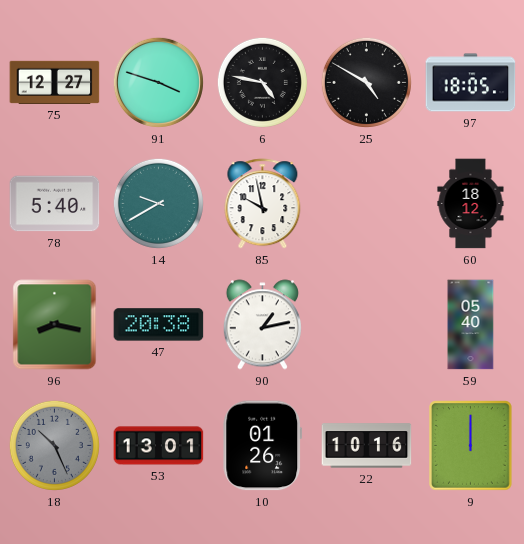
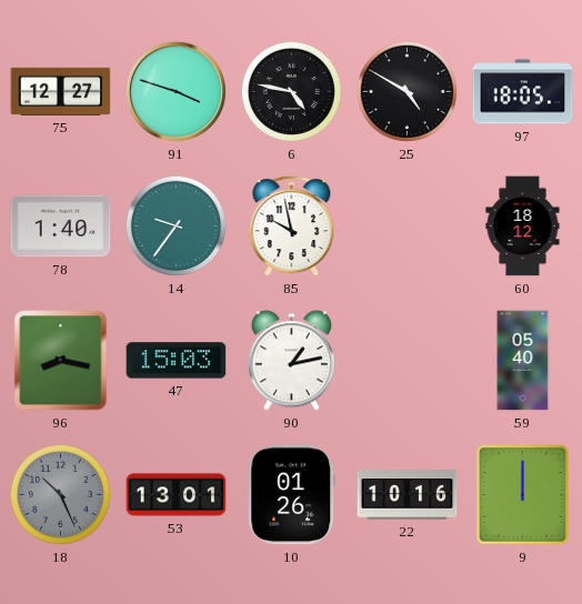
78: 5:40 -> 1:40 (61, 226)
14: 9:40 -> 9:36 (175, 225)
47: 20:38 -> 15:03 (177, 361)
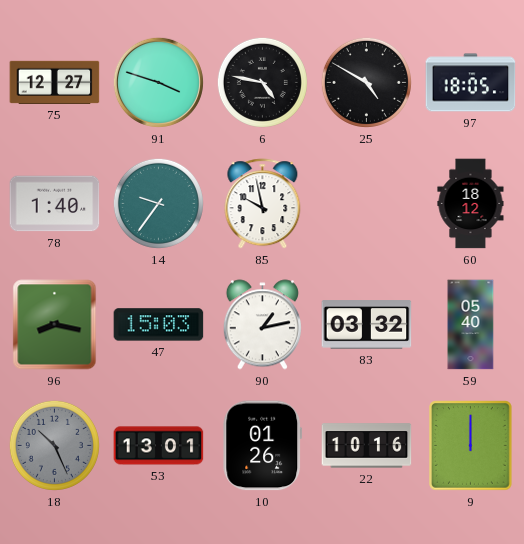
83: none -> 03:32 (367, 325)
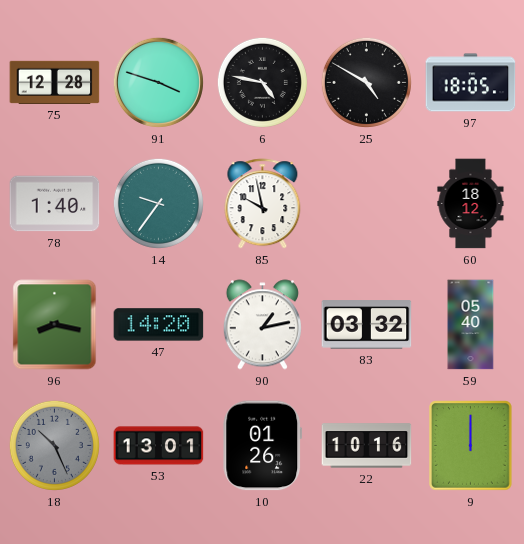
75: 12:27 -> 12:28 (55, 82)
47: 15:03 -> 14:20 (159, 325)
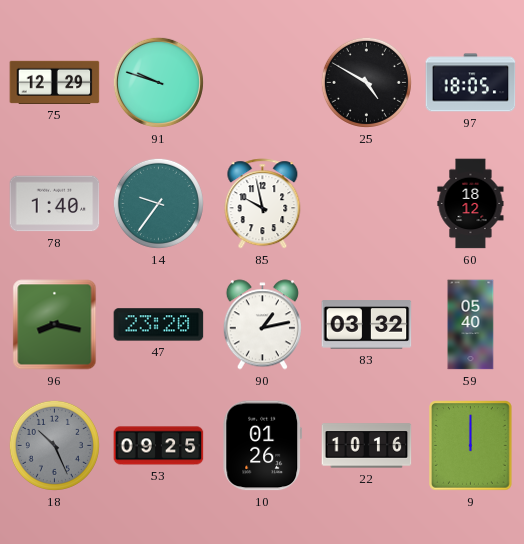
75: 12:28 -> 12:29 (55, 82)
91: 3:48 -> 9:48 (158, 82)
6: 4:47 -> none (262, 82)
47: 14:20 -> 23:20 (159, 325)
53: 13:01 -> 09:25 (159, 446)
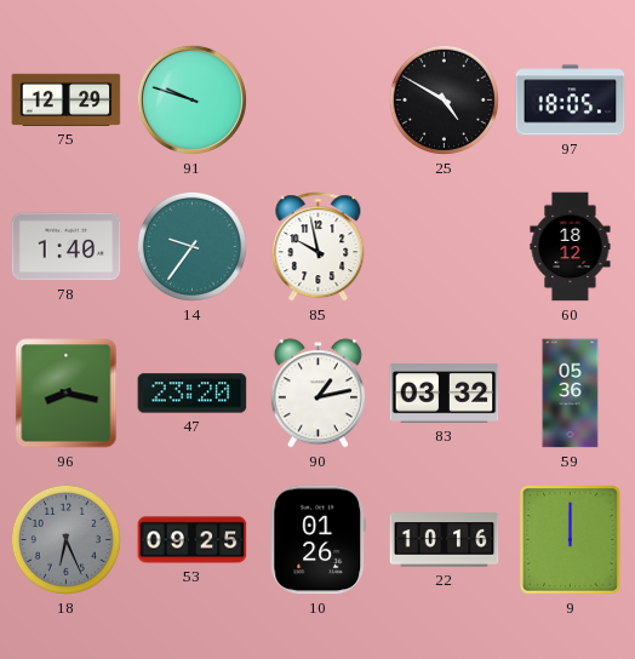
59: 05:40 -> 05:36 (571, 394)
18: 10:26 -> 6:26 (65, 539)
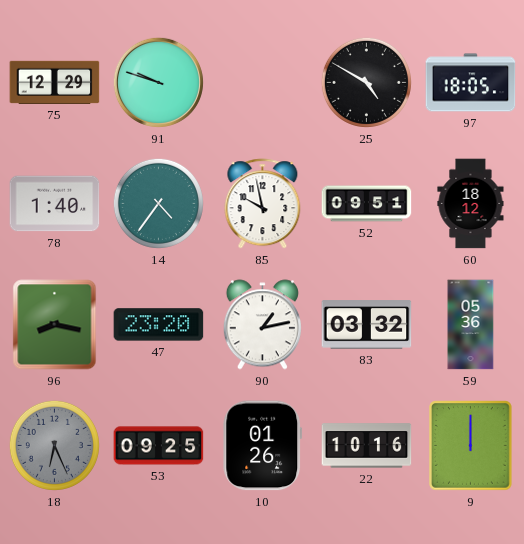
14: 9:36 -> 4:36 (158, 203)
52: none -> 09:51 (367, 204)
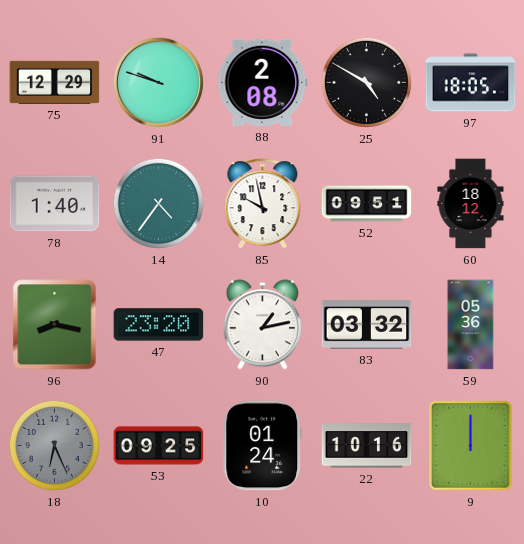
88: none -> 2:08 (263, 82)
10: 01:26 -> 01:24 (263, 446)
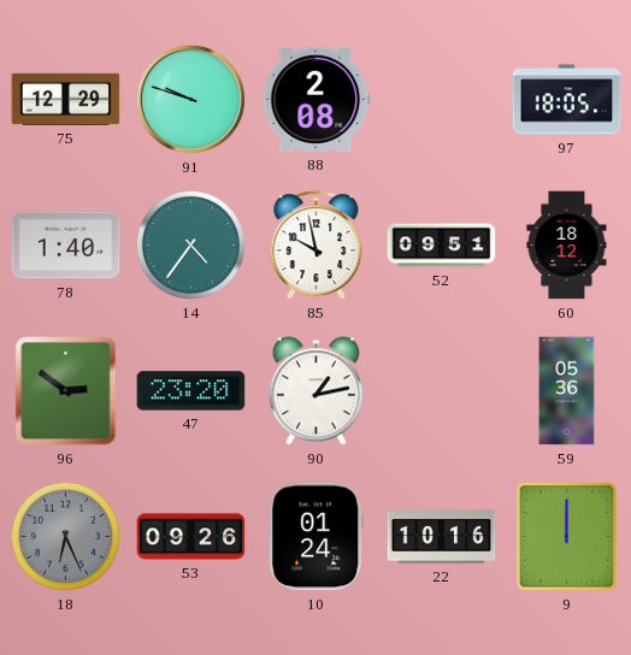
25: 4:50 -> none (366, 82)
96: 8:17 -> 2:51 (66, 391)
83: 03:32 -> none (367, 325)
53: 09:25 -> 09:26 (191, 537)
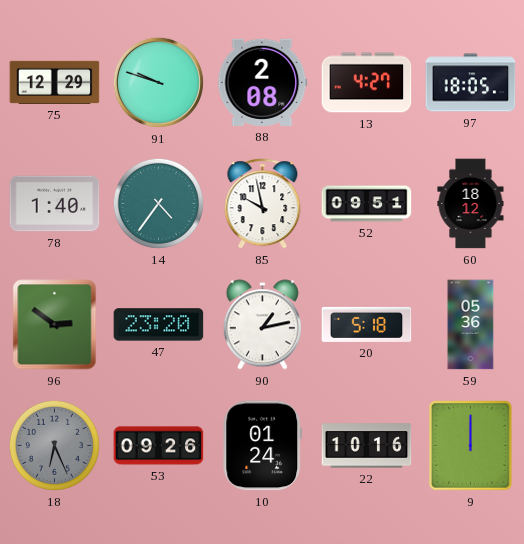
13: none -> 4:27 (367, 83)
20: none -> 5:18 (367, 324)
